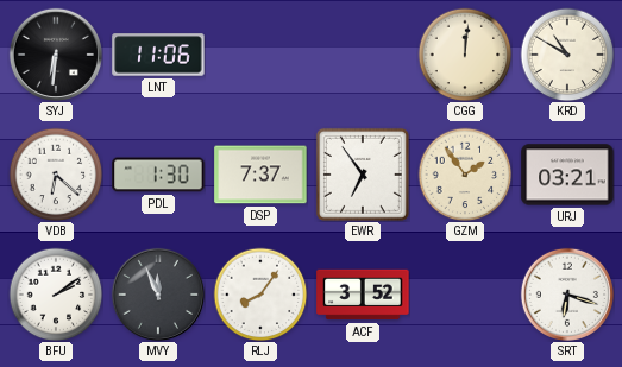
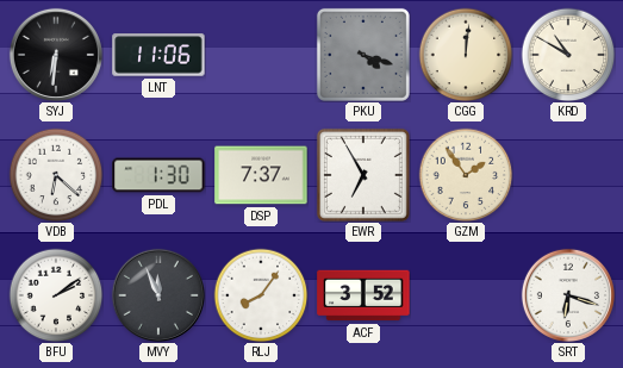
PKU: none -> 4:18 (363, 55)
EWR: 6:54 -> 6:55 (363, 175)
URJ: 03:21 -> none (567, 175)
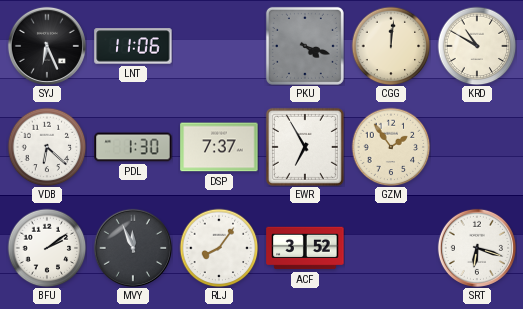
SYJ: 6:31 -> 6:26 (47, 46)
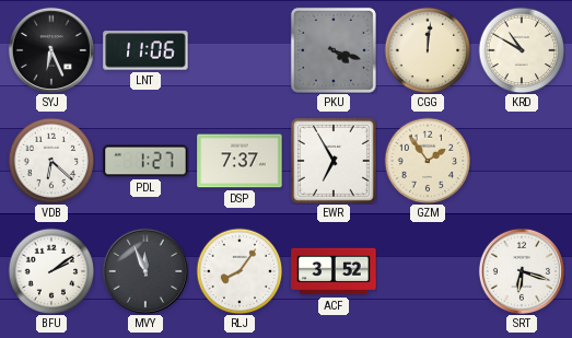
PDL: 1:30 -> 1:27 (145, 161)
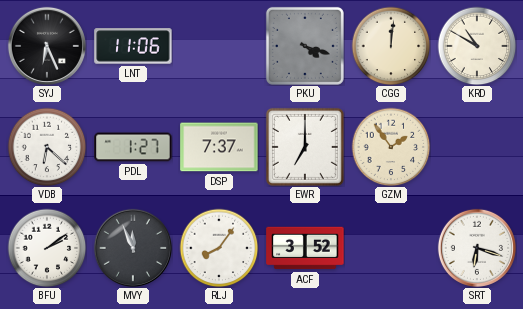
EWR: 6:55 -> 7:00 (305, 147)
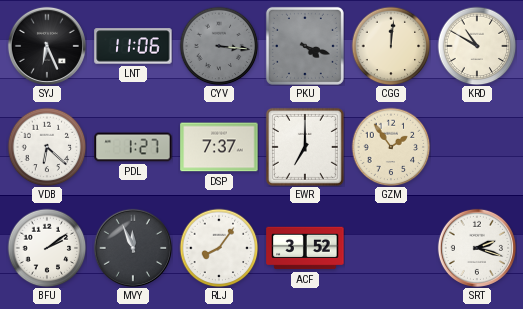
CYV: none -> 3:16 (219, 46)
SRT: 6:18 -> 2:18 (477, 248)
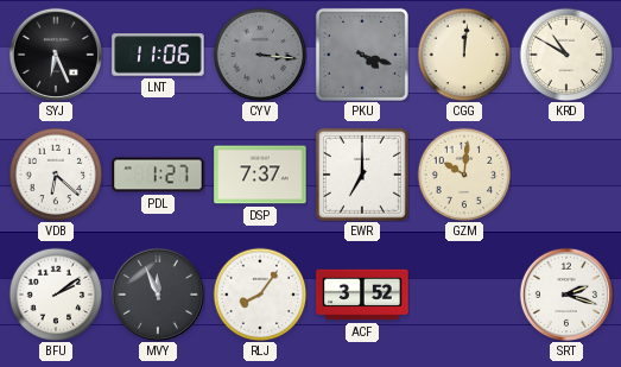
GZM: 1:54 -> 10:01 (464, 175)
